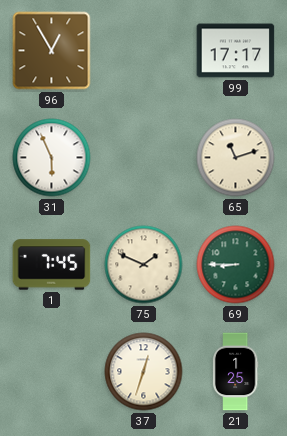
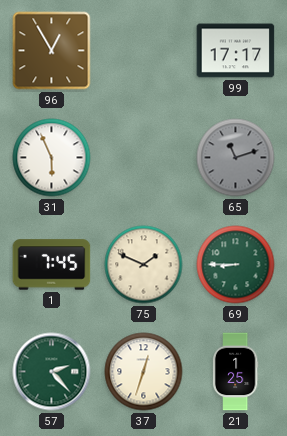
65 dial: cream -> grey (236, 158)
57: none -> 2:23 (52, 372)
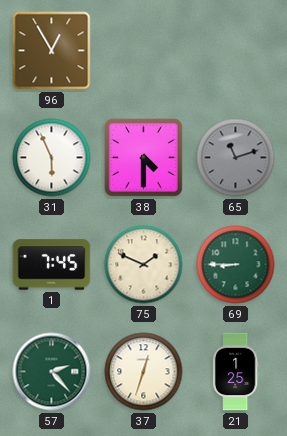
99: 17:17 -> none (236, 51)
38: none -> 4:30 (144, 158)
